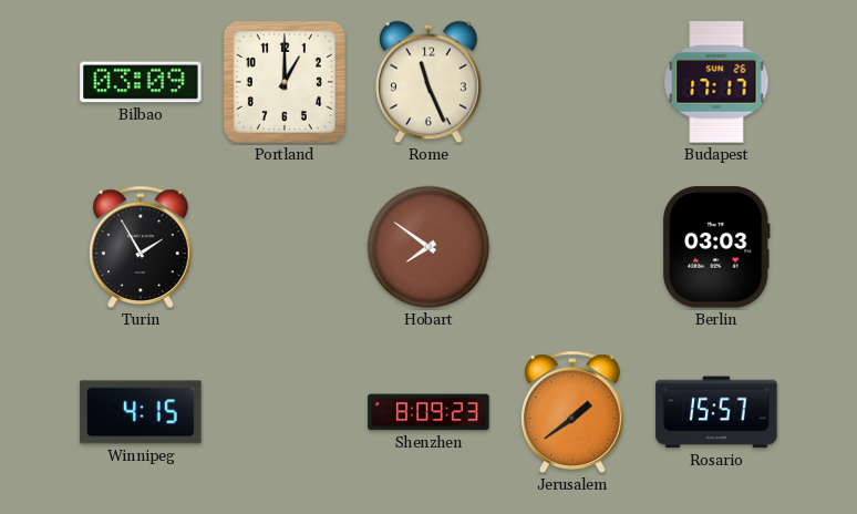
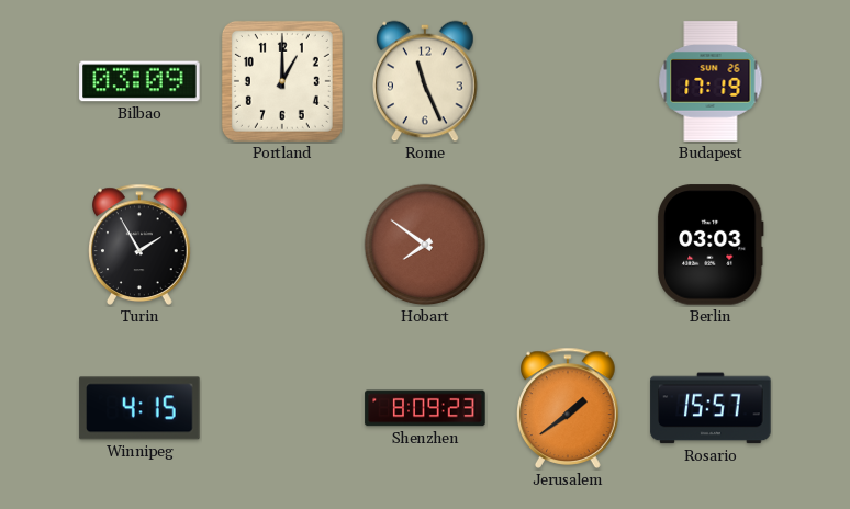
Budapest: 17:17 -> 17:19 (711, 81)
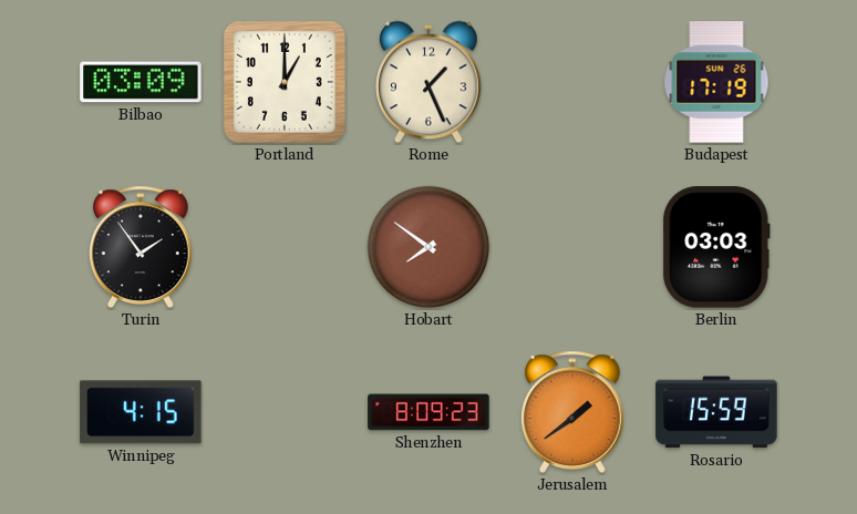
Rome: 11:26 -> 1:26 (428, 82)
Turin: 1:55 -> 1:54 (142, 247)
Rosario: 15:57 -> 15:59 (716, 412)
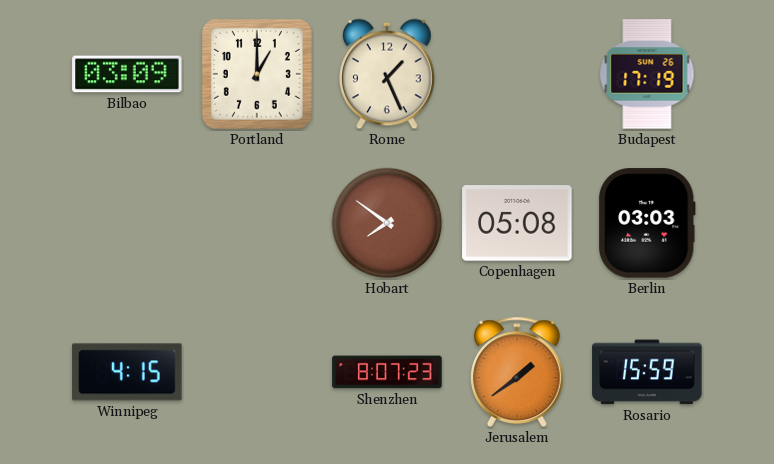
Turin: 1:54 -> none (142, 247)
Copenhagen: none -> 05:08 (517, 223)
Shenzhen: 8:09 -> 8:07 (387, 372)
